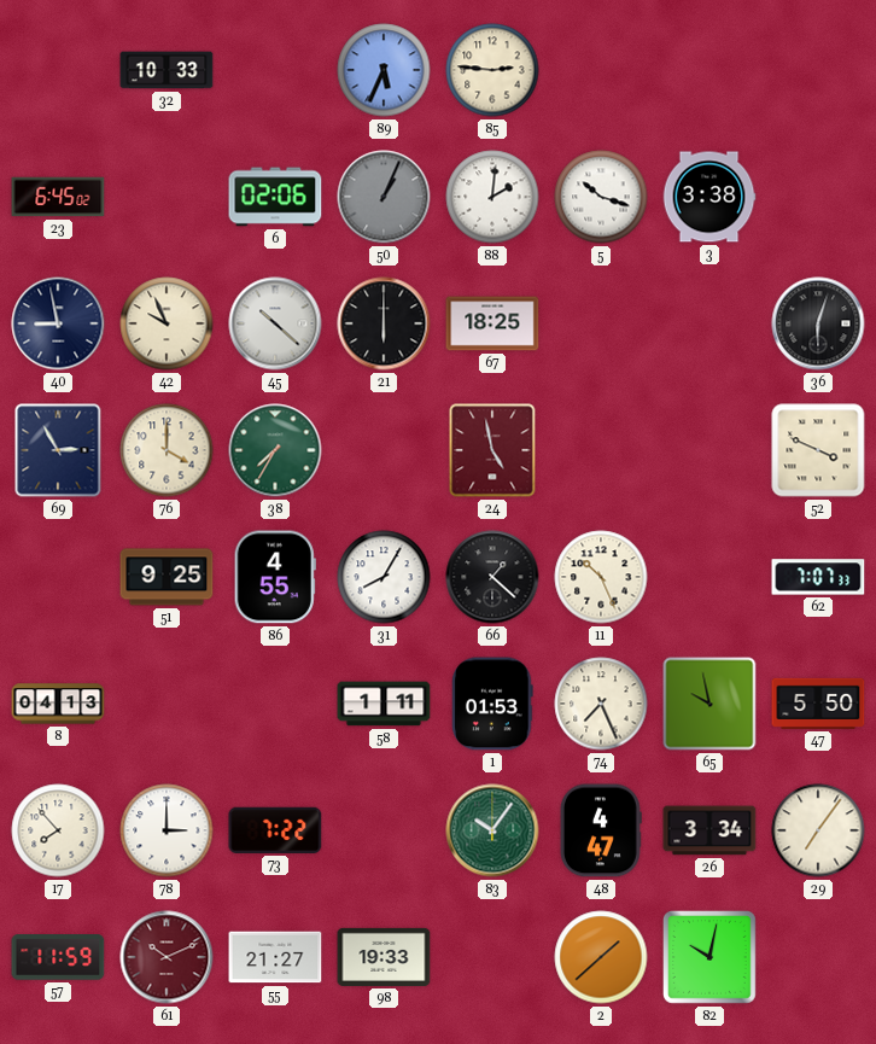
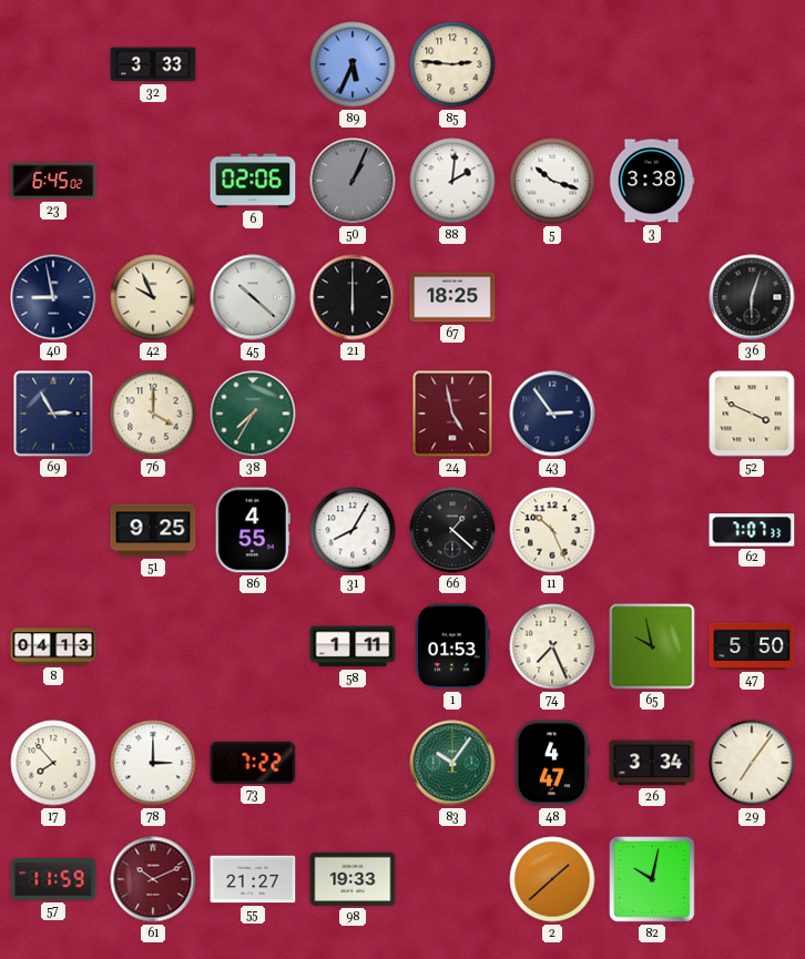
32: 10:33 -> 3:33 (153, 64)
43: none -> 2:54 (552, 414)
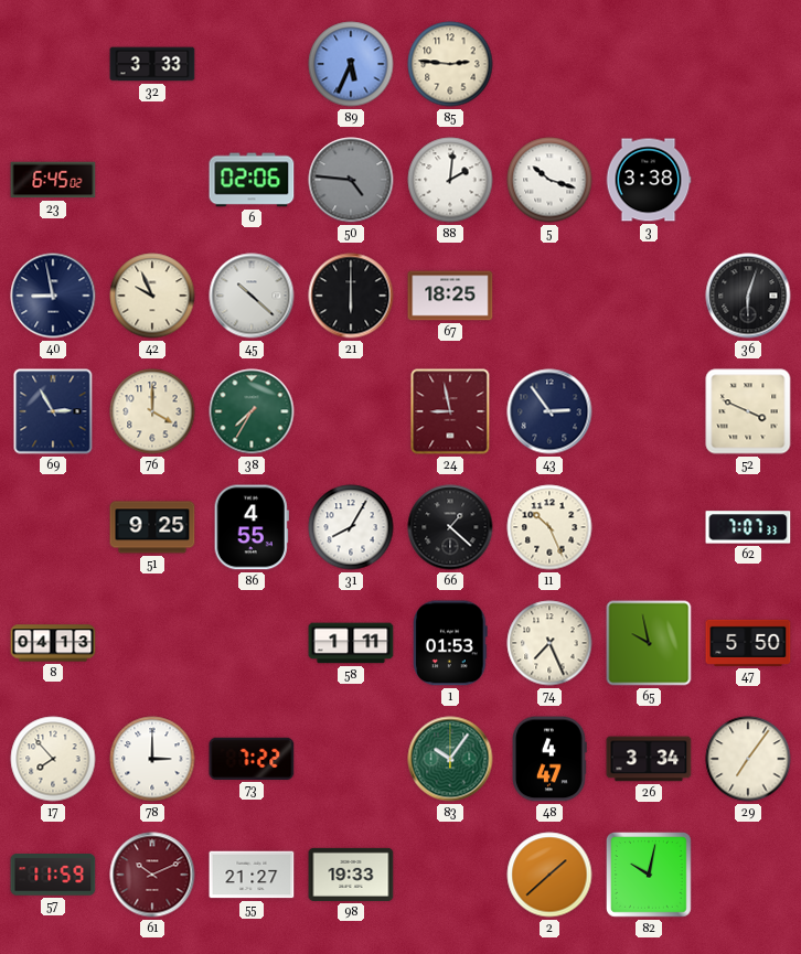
50: 1:04 -> 4:46 (351, 180)
24: 4:58 -> 8:58 (450, 411)
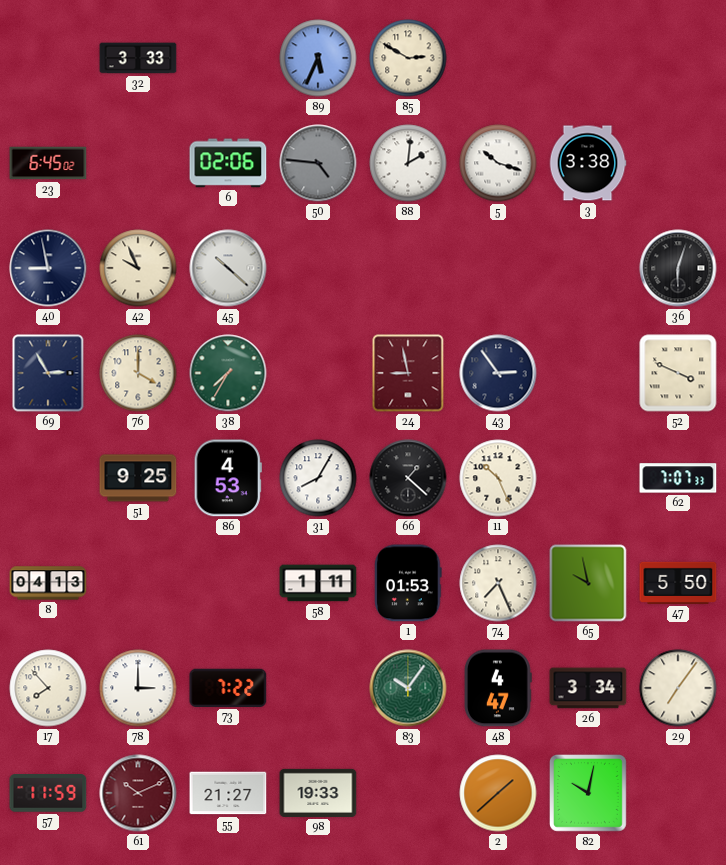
85: 2:46 -> 2:50 (408, 58)
21: 6:00 -> none (351, 296)
67: 18:25 -> none (450, 296)
86: 4:55 -> 4:53 (228, 478)
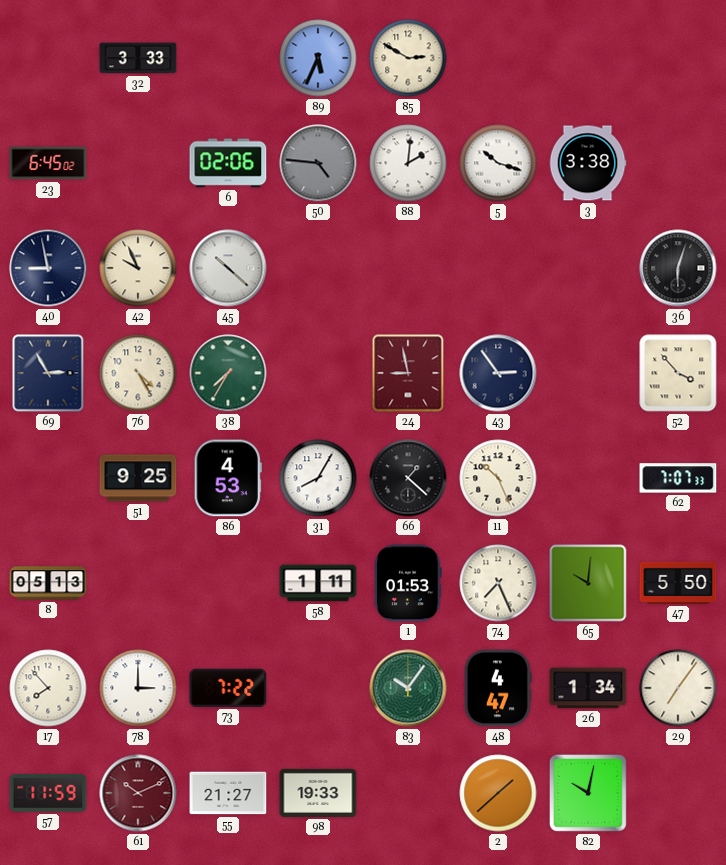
76: 4:00 -> 4:25 (138, 373)
52: 3:49 -> 3:53 (678, 373)
8: 04:13 -> 05:13 (48, 583)
65: 9:58 -> 10:01 (588, 583)
26: 3:34 -> 1:34 (588, 688)
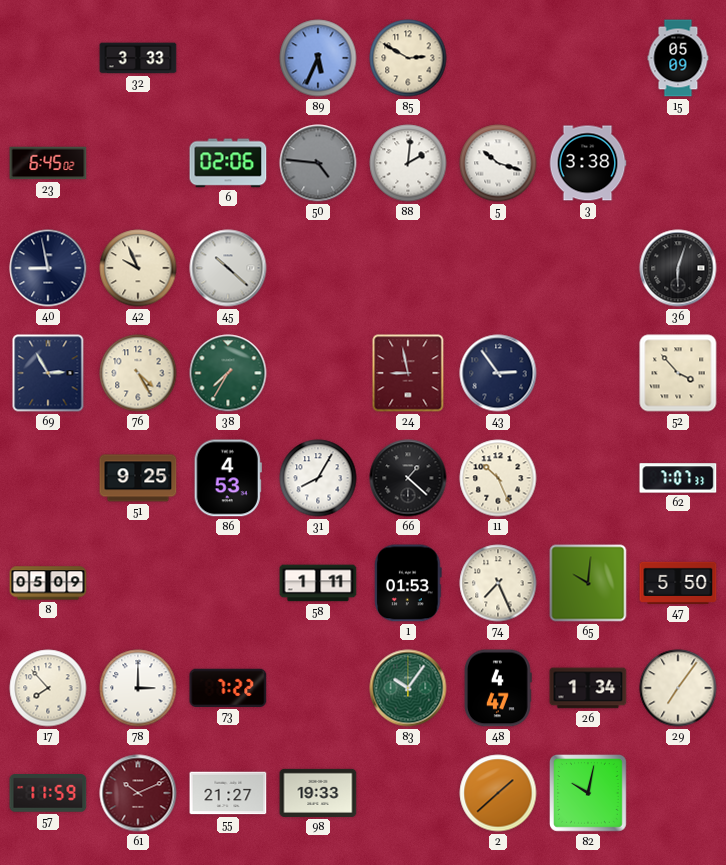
15: none -> 05:09 (678, 58)
8: 05:13 -> 05:09 (48, 583)
